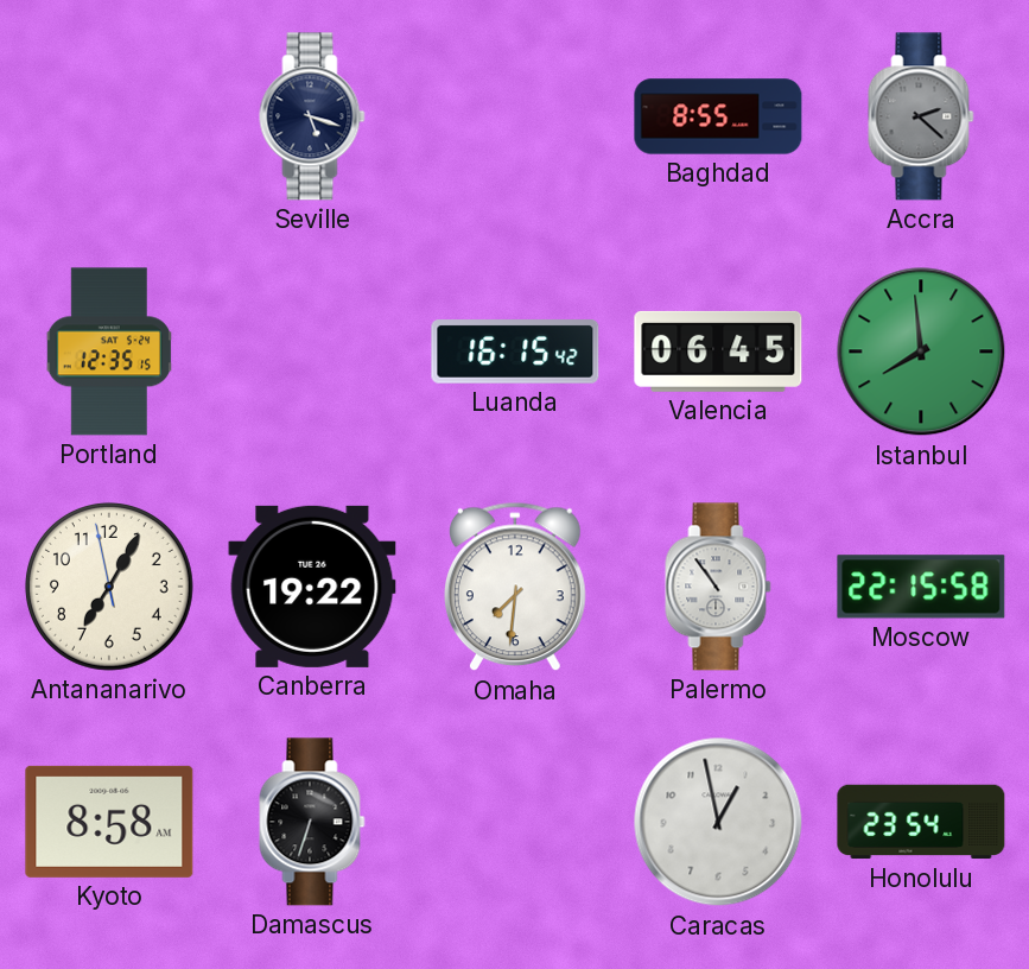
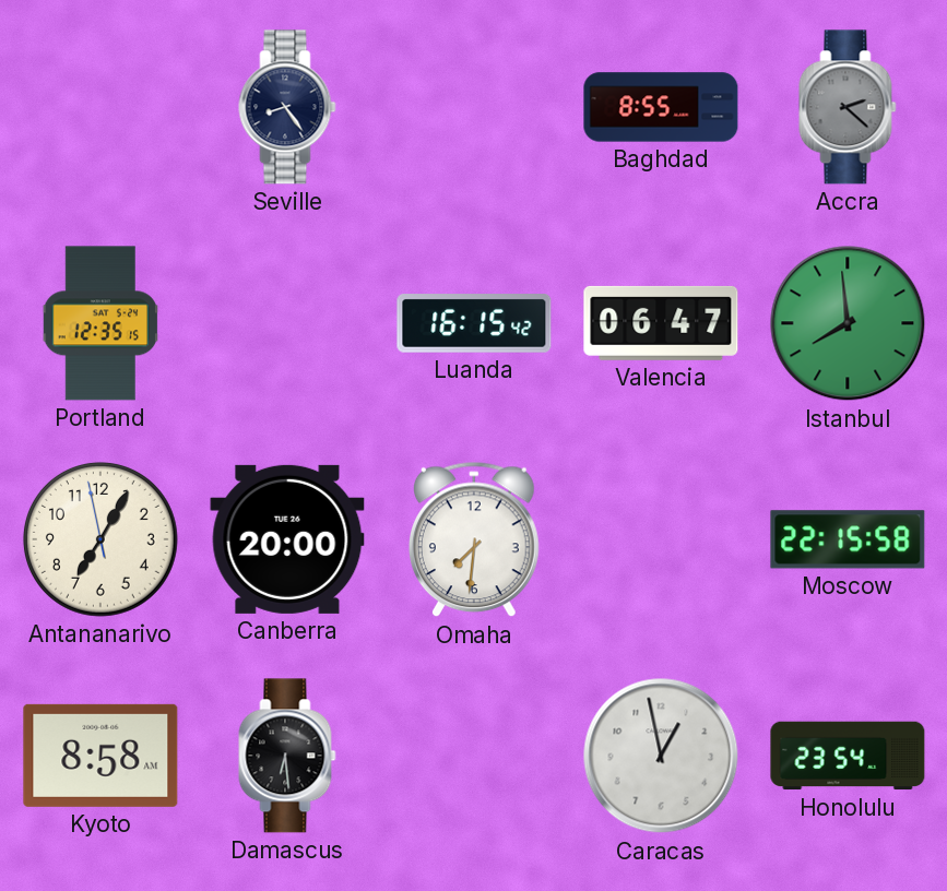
Seville: 5:18 -> 8:24 (287, 107)
Valencia: 06:45 -> 06:47 (661, 323)
Canberra: 19:22 -> 20:00 (287, 539)
Palermo: 10:54 -> none (718, 587)
Damascus: 6:33 -> 6:29 (287, 756)
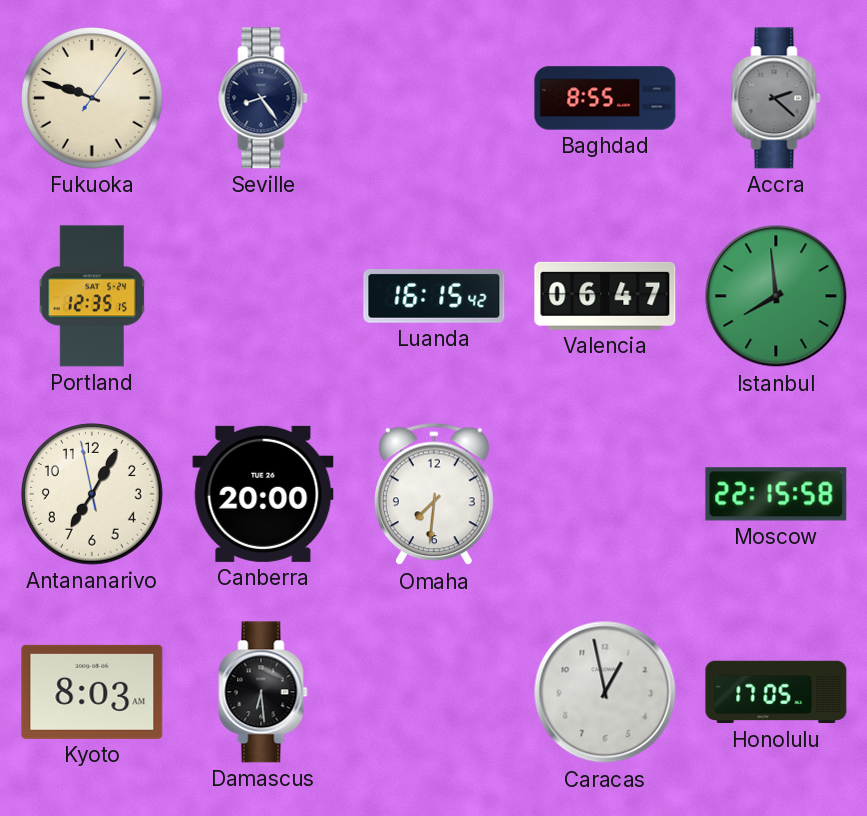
Fukuoka: none -> 9:48 (92, 98)
Kyoto: 8:58 -> 8:03 (92, 692)
Honolulu: 23:54 -> 17:05 (776, 692)
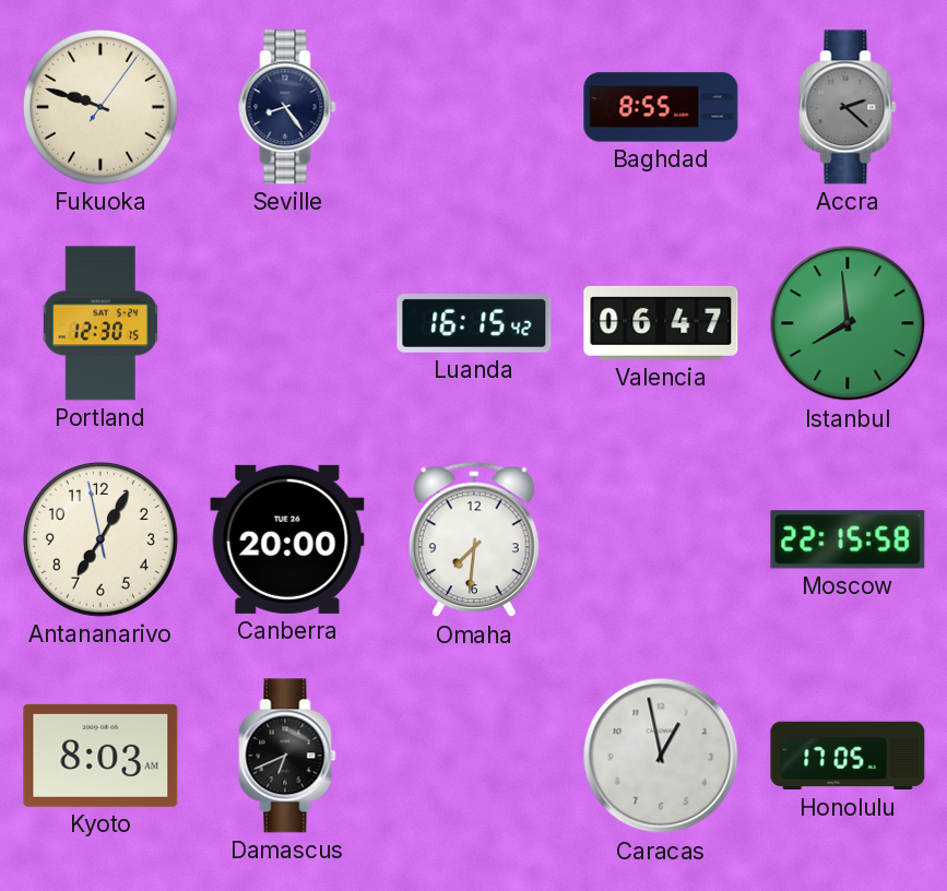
Portland: 12:35 -> 12:30 (99, 323)
Damascus: 6:29 -> 6:41 (287, 756)
